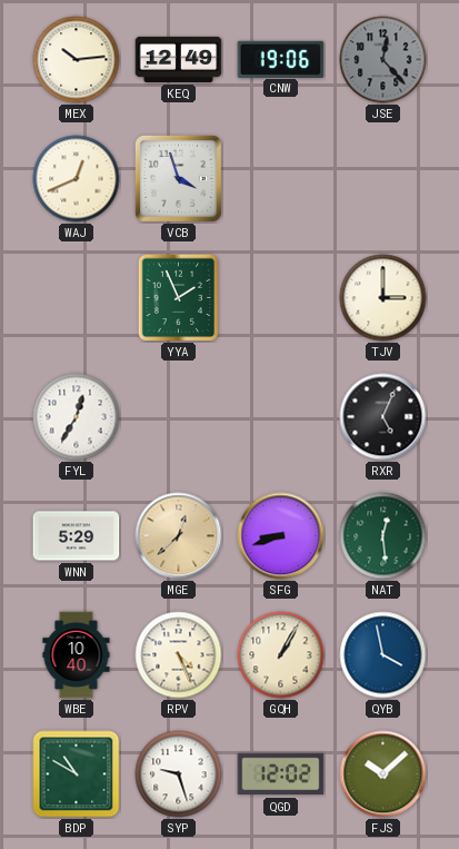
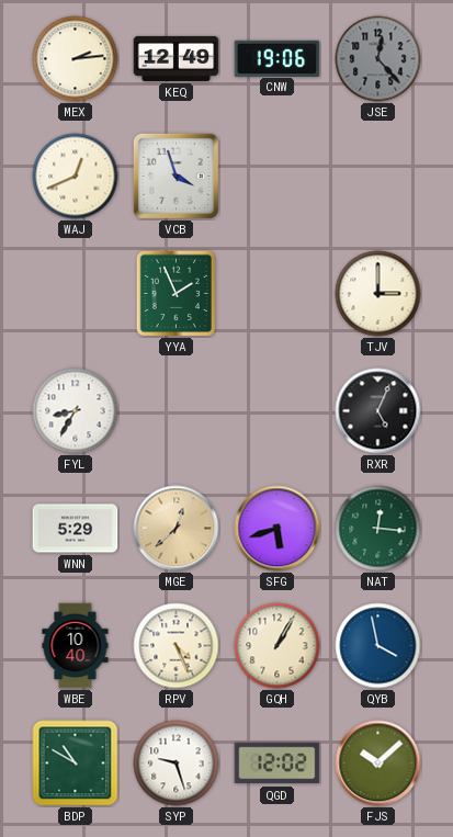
MEX: 10:14 -> 2:14 (76, 59)
FYL: 12:35 -> 8:35 (76, 411)
SFG: 8:42 -> 5:42 (278, 529)
NAT: 12:29 -> 12:16 (378, 529)
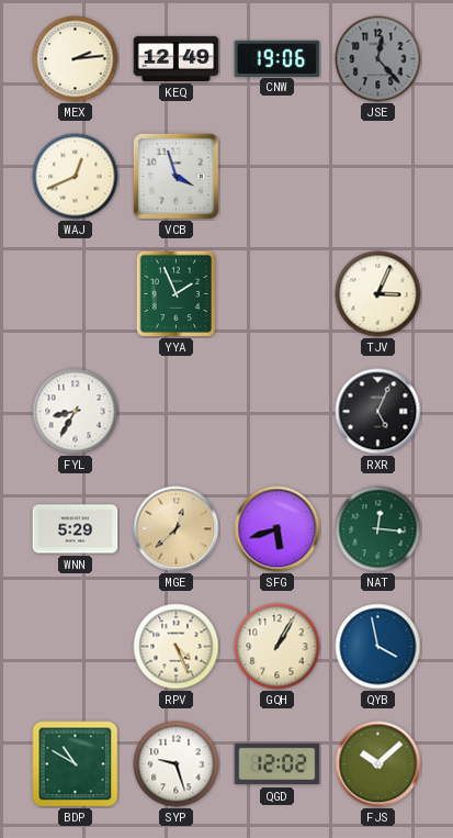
TJV: 3:00 -> 3:04 (378, 294)
WBE: 10:40 -> none (76, 646)
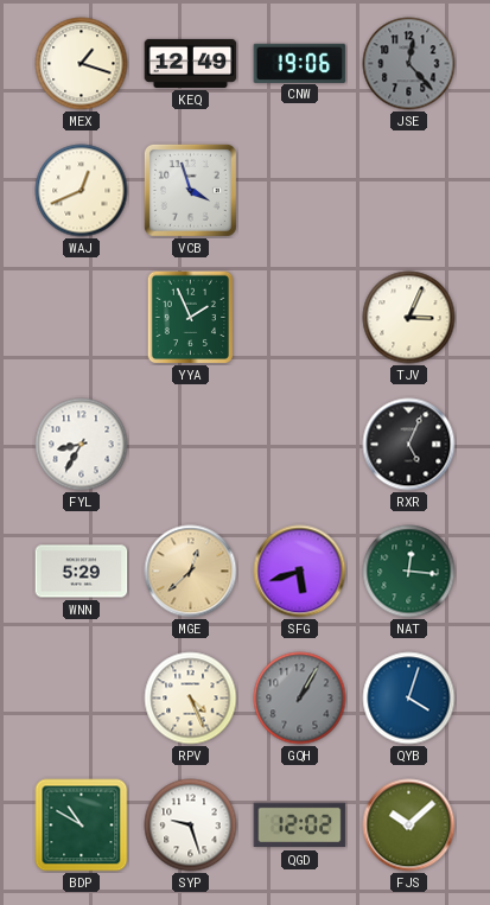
MEX: 2:14 -> 1:18 (82, 64)
GQH dial: cream -> grey (300, 699)
QYB: 3:58 -> 4:03 (409, 699)
